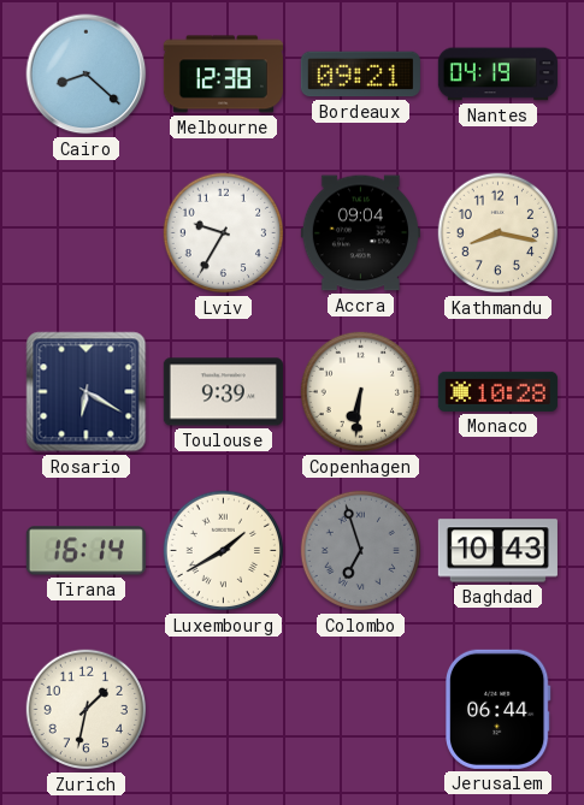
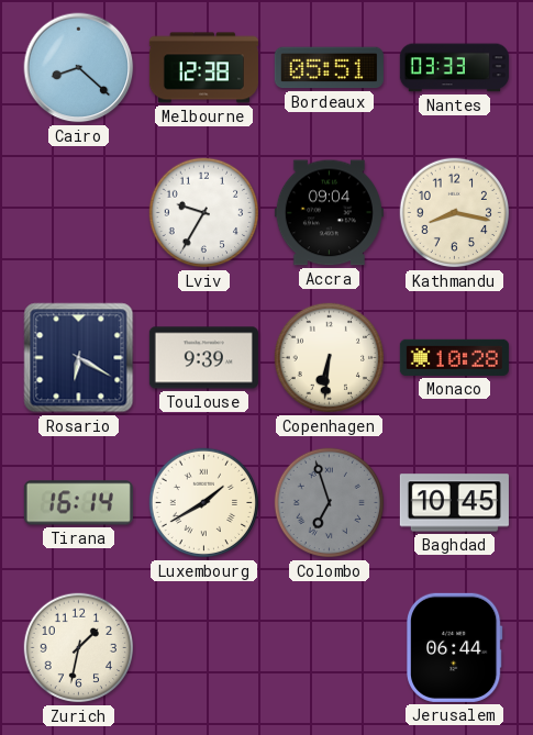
Bordeaux: 09:21 -> 05:51 (329, 68)
Nantes: 04:19 -> 03:33 (454, 68)
Baghdad: 10:43 -> 10:45 (454, 503)
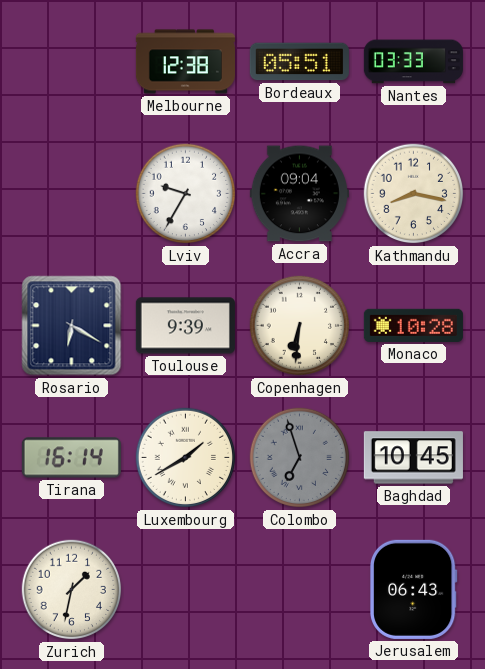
Cairo: 8:22 -> none (79, 68)
Jerusalem: 06:44 -> 06:43 (413, 589)
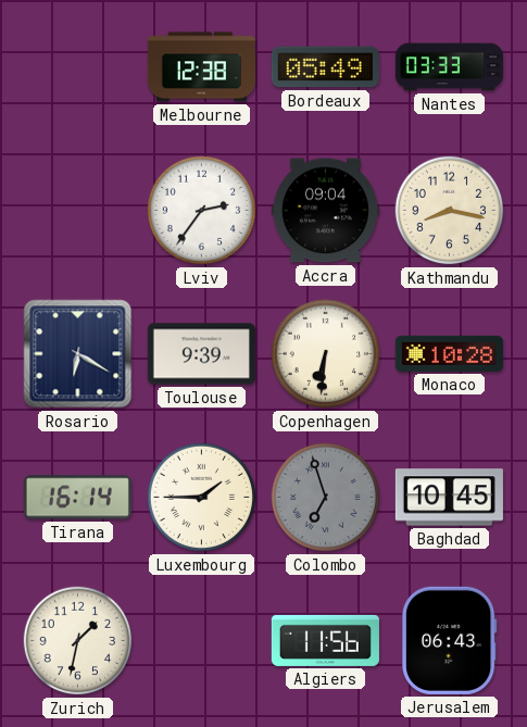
Bordeaux: 05:51 -> 05:49 (325, 67)
Lviv: 9:35 -> 2:36 (202, 211)
Luxembourg: 1:40 -> 1:45 (202, 498)
Algiers: none -> 11:56 (325, 640)
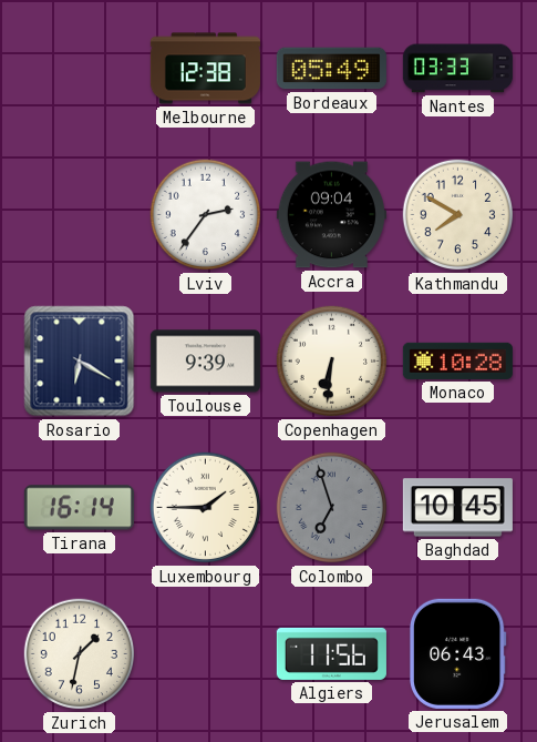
Kathmandu: 8:17 -> 7:50 (458, 215)
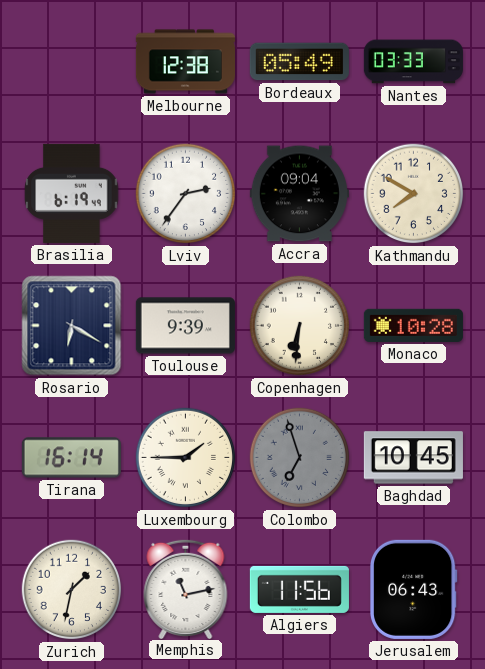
Brasilia: none -> 6:19 (72, 193)
Memphis: none -> 11:13 (186, 588)
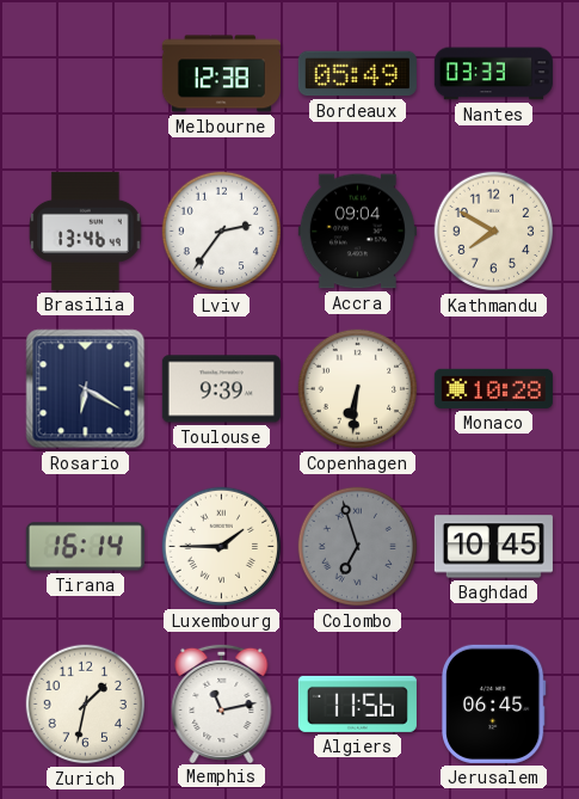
Brasilia: 6:19 -> 13:46 (86, 231)
Jerusalem: 06:43 -> 06:45 (493, 703)
